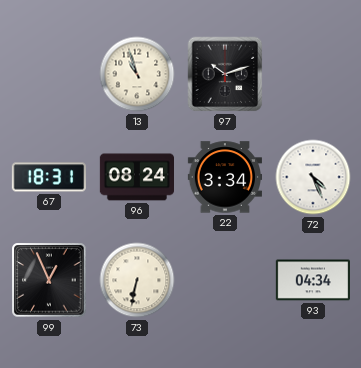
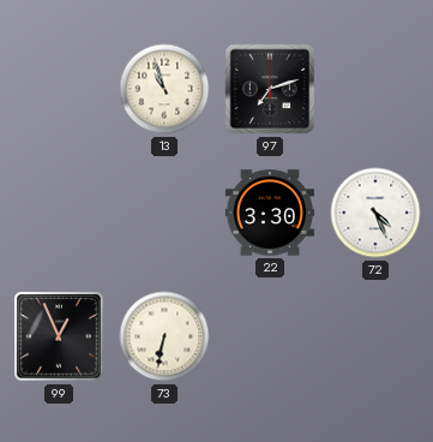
97: 10:12 -> 7:12 (270, 89)
67: 18:31 -> none (48, 177)
96: 08:24 -> none (136, 177)
22: 3:34 -> 3:30 (269, 213)
93: 04:34 -> none (312, 280)
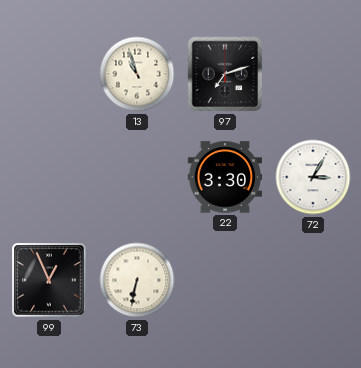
72: 4:26 -> 3:05 (313, 177)
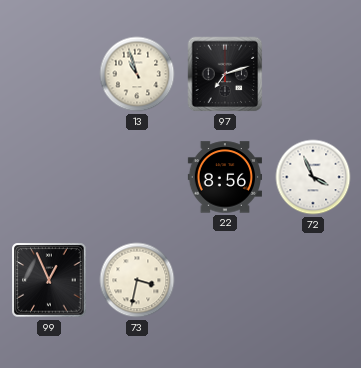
22: 3:30 -> 8:56 (224, 177)
72: 3:05 -> 3:56 (313, 177)
73: 6:32 -> 3:32 (137, 280)
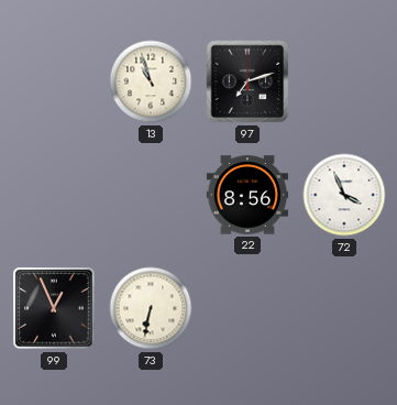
73: 3:32 -> 6:32 (151, 308)
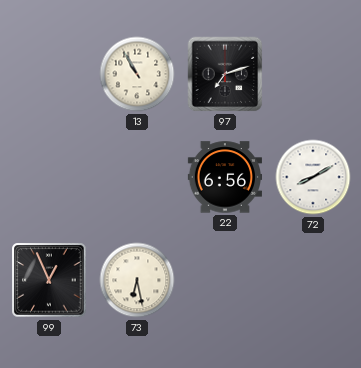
13: 10:57 -> 10:55 (137, 74)
22: 8:56 -> 6:56 (224, 177)
72: 3:56 -> 8:10 (313, 177)
73: 6:32 -> 6:28 (137, 280)
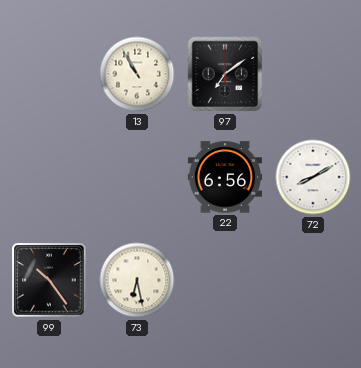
97: 7:12 -> 7:09 (225, 74)
99: 12:56 -> 10:24 (49, 280)
